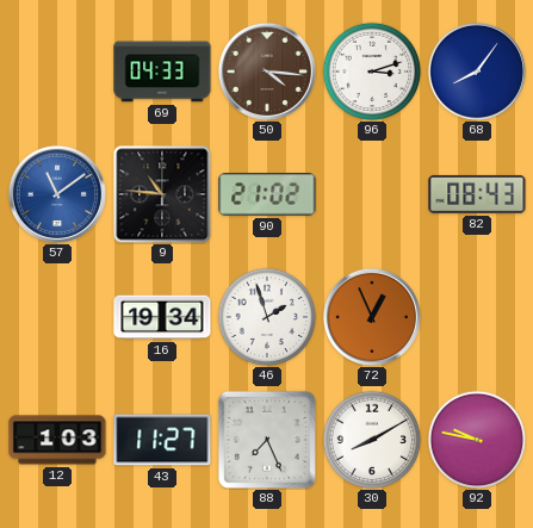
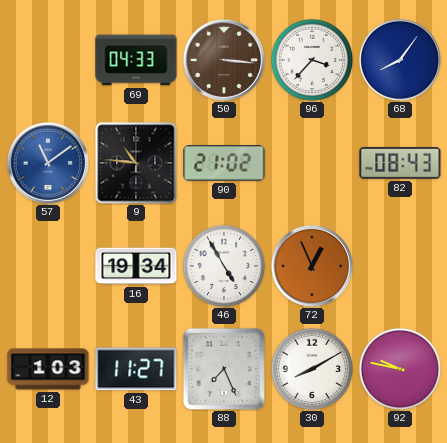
50: 4:16 -> 3:16 (224, 60)
96: 3:12 -> 3:37 (312, 60)
46: 1:57 -> 4:55 (224, 266)
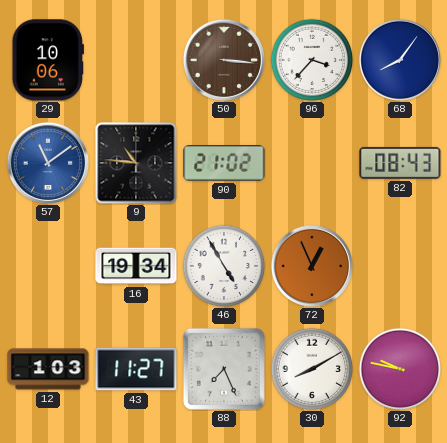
29: none -> 10:06 (48, 60)
69: 04:33 -> none (136, 60)
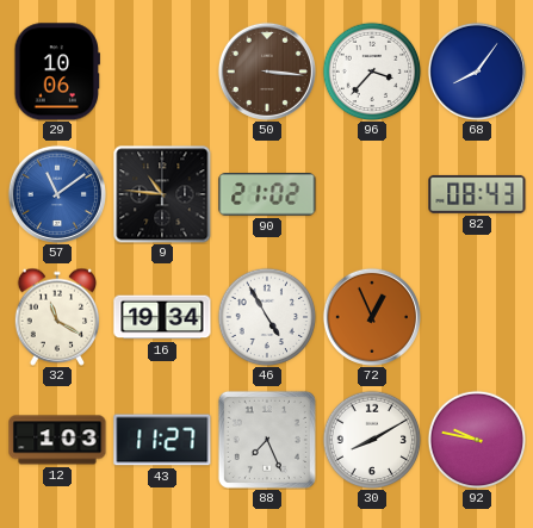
32: none -> 11:20 (57, 317)
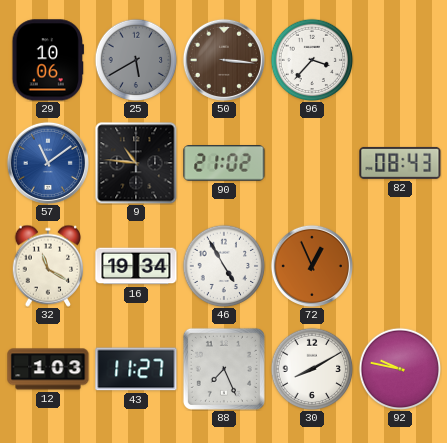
25: none -> 5:40 (136, 60)
68: 8:06 -> none (477, 72)
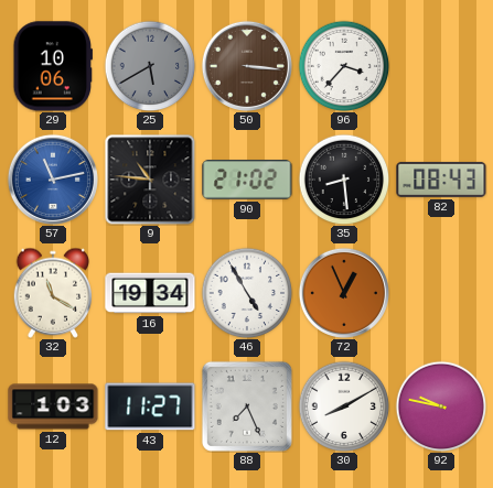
57: 11:09 -> 11:13 (53, 180)
35: none -> 8:29 (344, 180)
